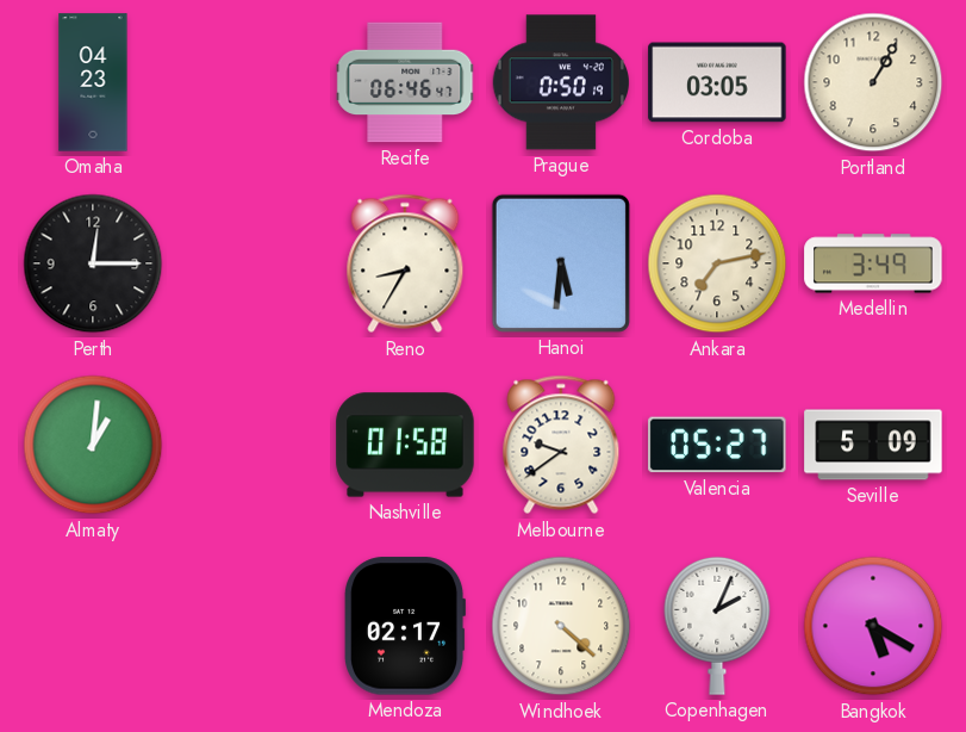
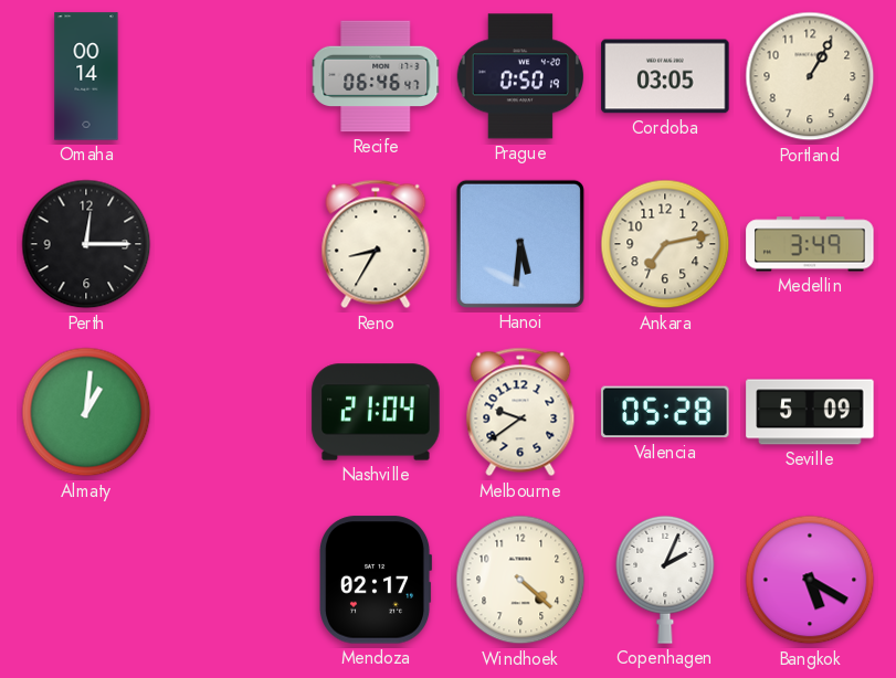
Omaha: 04:23 -> 00:14 (86, 76)
Nashville: 01:58 -> 21:04 (376, 412)
Valencia: 05:27 -> 05:28 (665, 412)
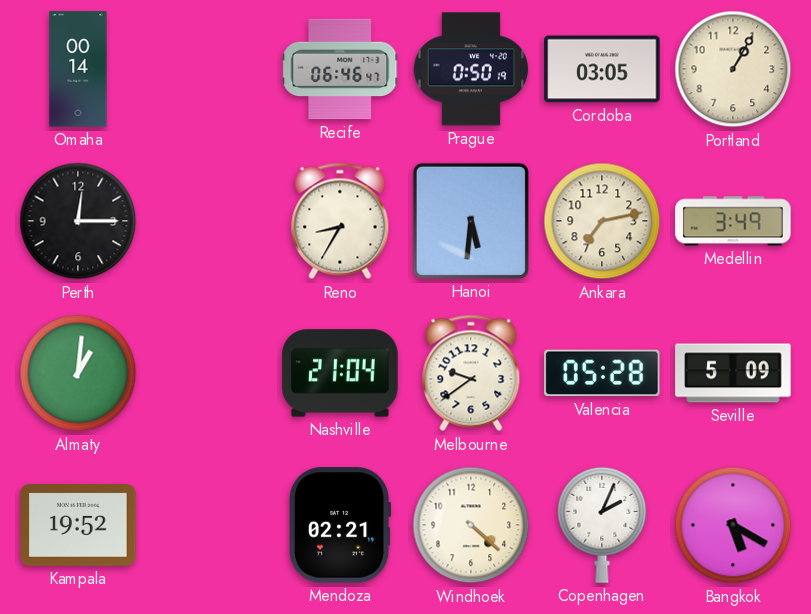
Kampala: none -> 19:52 (78, 526)
Mendoza: 02:17 -> 02:21 (341, 525)
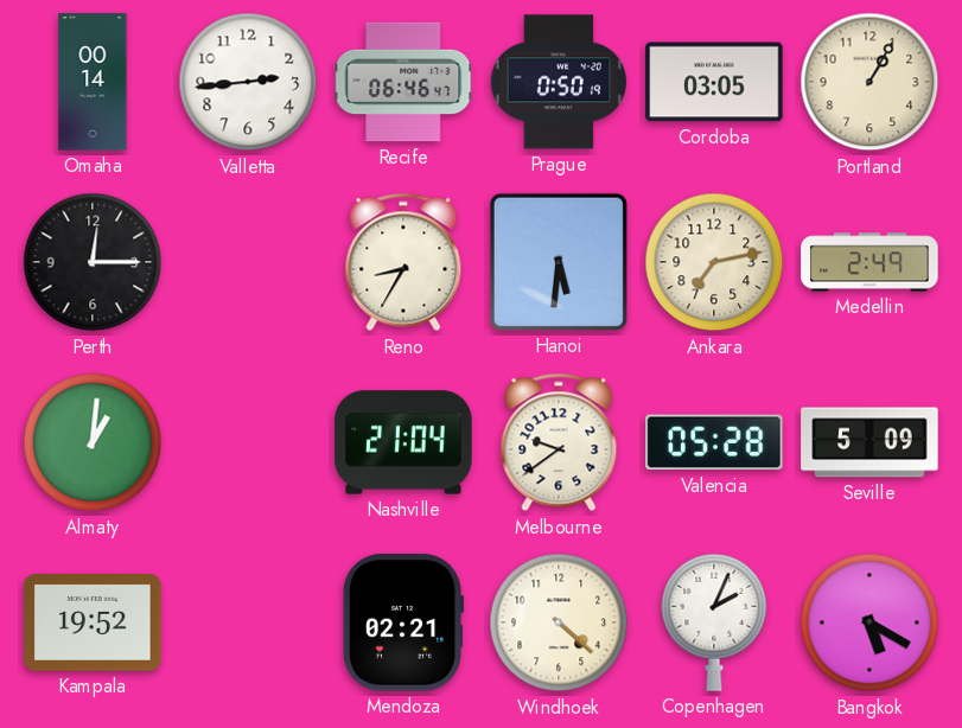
Valletta: none -> 2:44 (248, 82)
Medellin: 3:49 -> 2:49 (869, 262)
